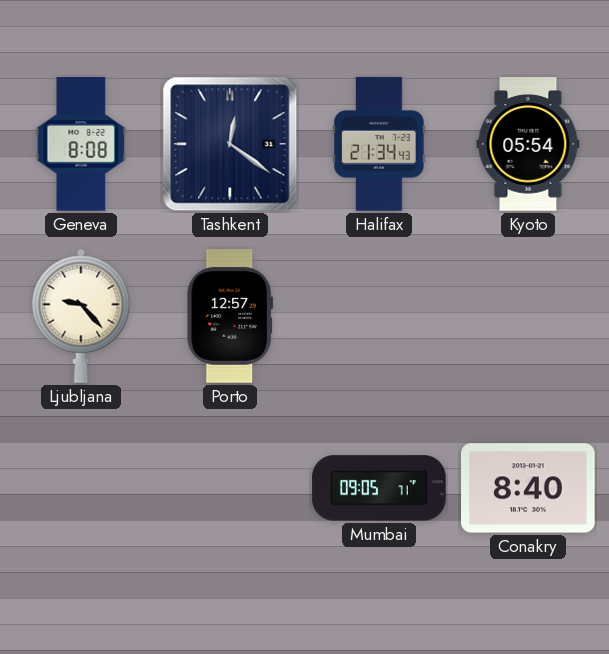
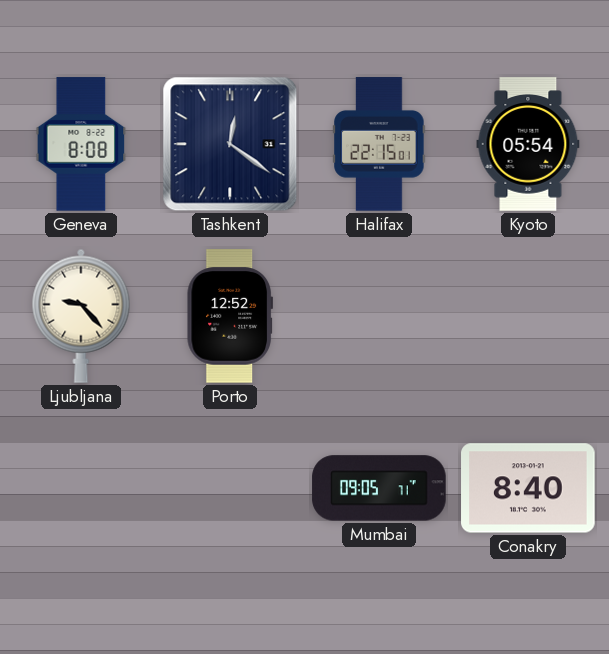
Halifax: 21:34 -> 22:15 (379, 144)
Porto: 12:57 -> 12:52 (230, 316)
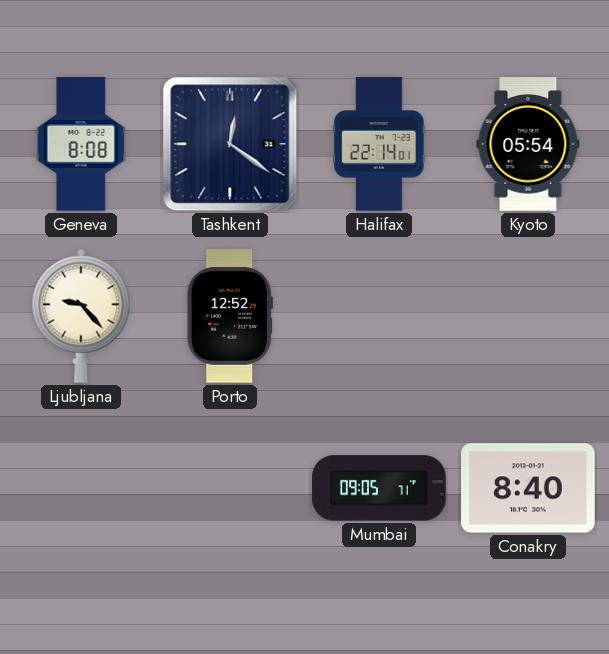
Halifax: 22:15 -> 22:14 (379, 144)
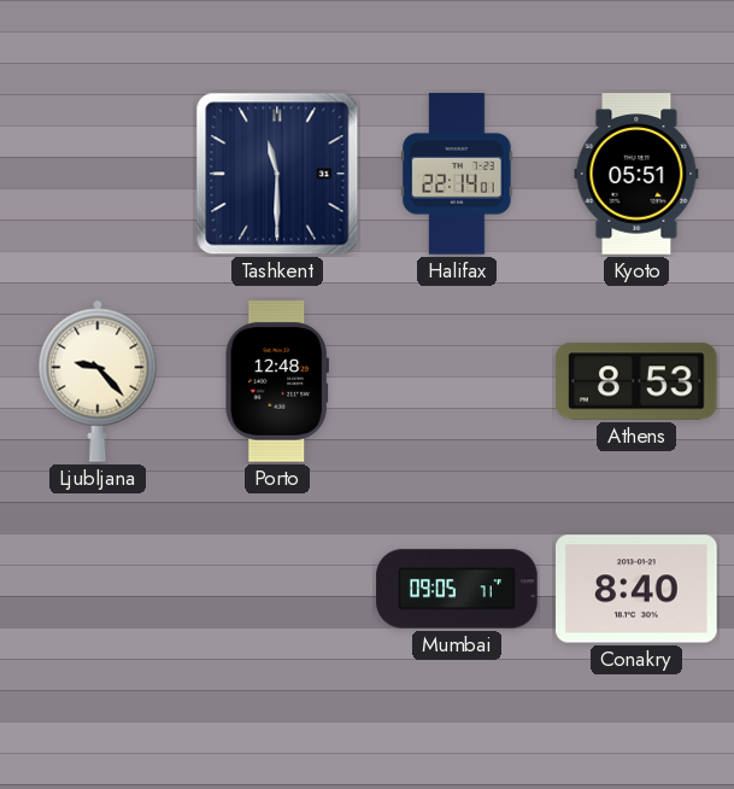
Geneva: 8:08 -> none (81, 144)
Tashkent: 12:21 -> 11:30 (277, 174)
Kyoto: 05:54 -> 05:51 (636, 174)
Porto: 12:52 -> 12:48 (277, 381)
Athens: none -> 8:53 (636, 381)
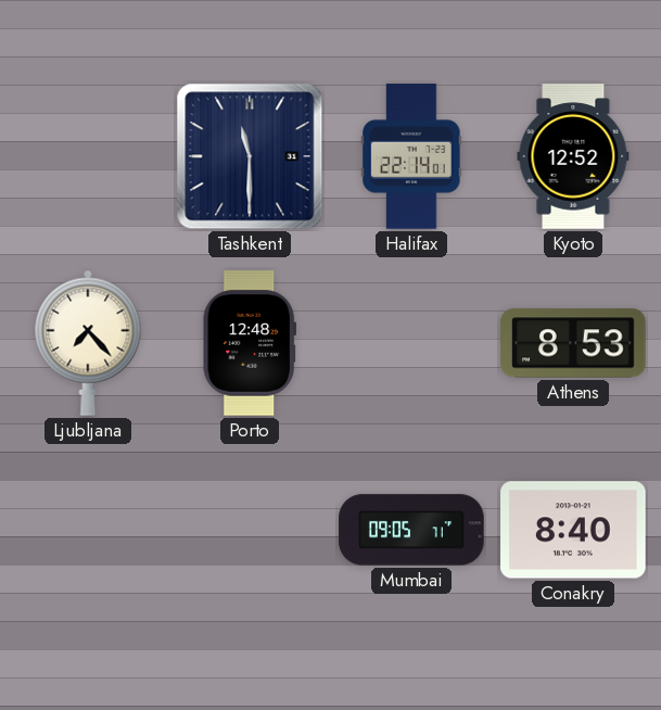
Kyoto: 05:51 -> 12:52 (573, 156)
Ljubljana: 9:23 -> 7:23 (88, 343)
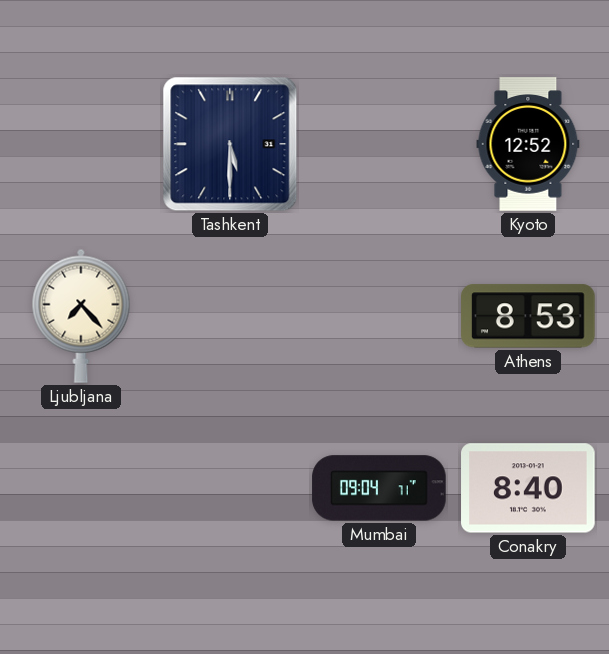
Tashkent: 11:30 -> 5:30 (230, 144)
Halifax: 22:14 -> none (411, 156)
Porto: 12:48 -> none (250, 343)
Mumbai: 09:05 -> 09:04 (379, 488)
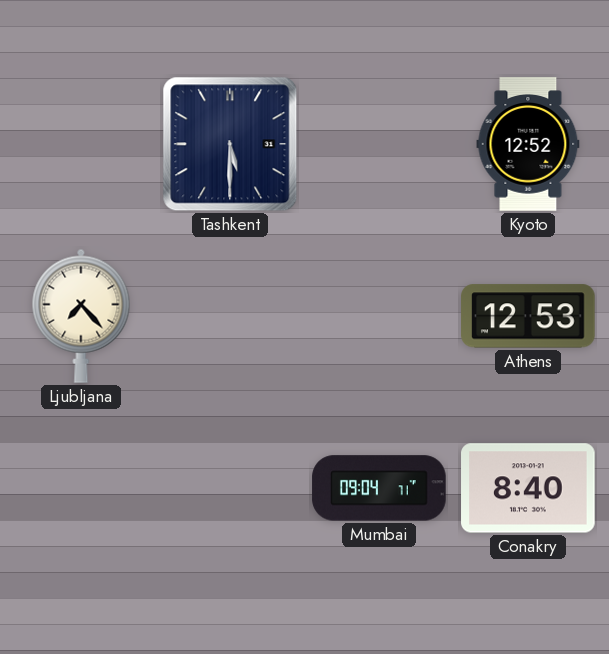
Athens: 8:53 -> 12:53 (528, 316)
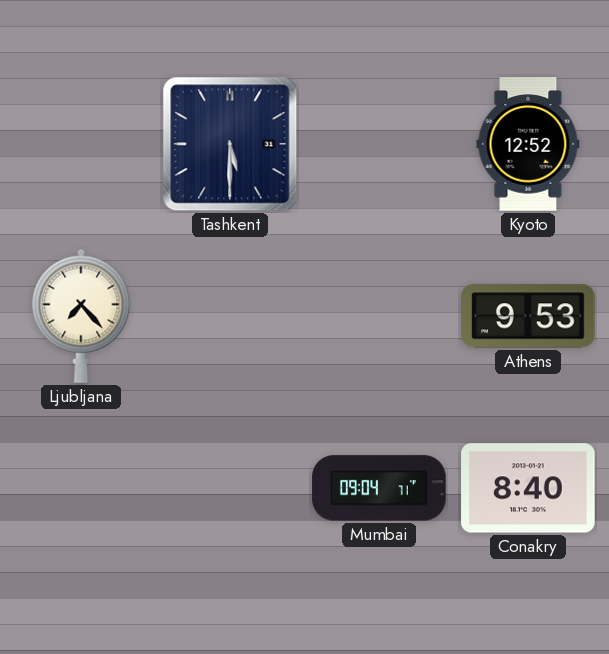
Athens: 12:53 -> 9:53 (528, 316)
